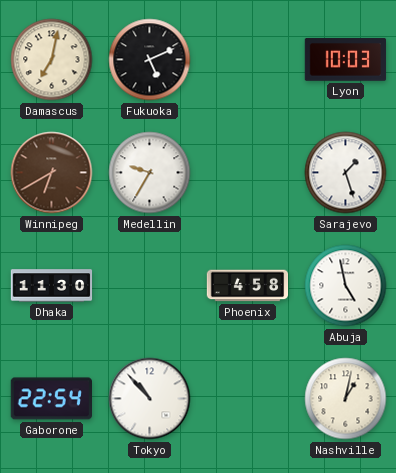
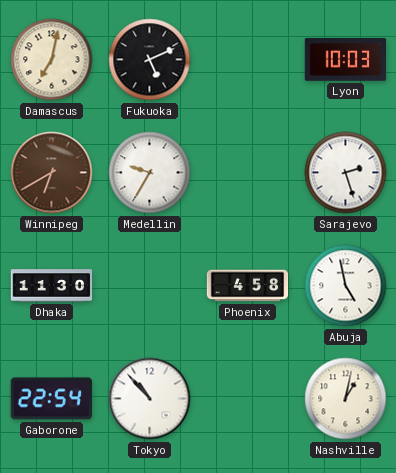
Sarajevo: 1:27 -> 2:27 (346, 173)
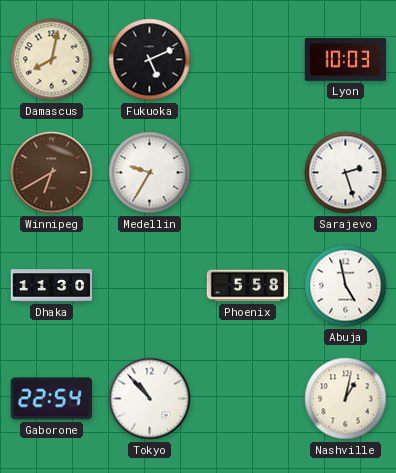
Damascus: 7:02 -> 8:02 (52, 60)
Phoenix: 4:58 -> 5:58 (248, 286)
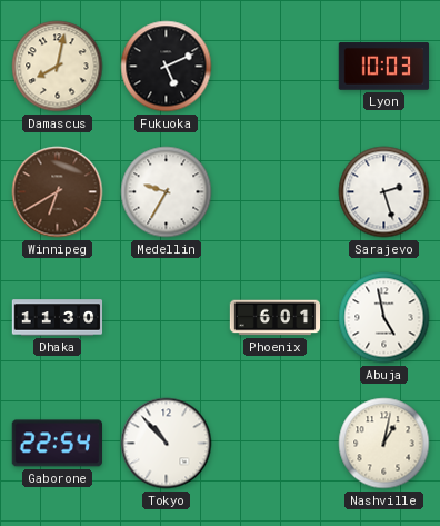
Phoenix: 5:58 -> 6:01 (276, 318)
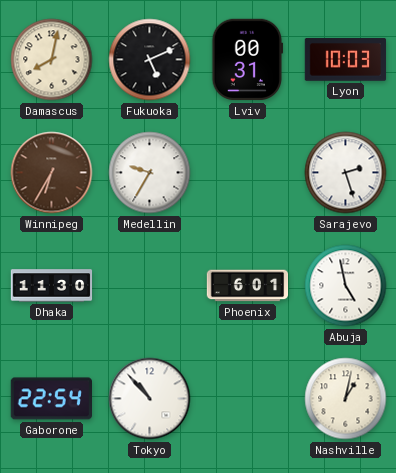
Lviv: none -> 00:31 (248, 60)
Winnipeg: 6:40 -> 6:35 (52, 173)
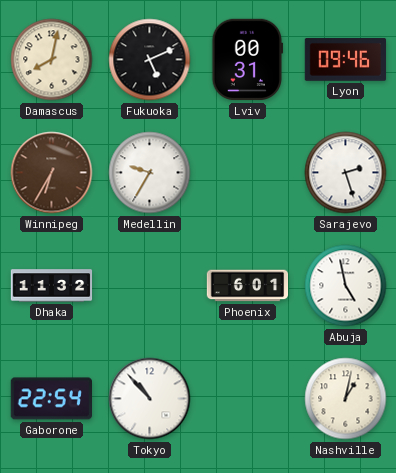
Lyon: 10:03 -> 09:46 (346, 60)
Dhaka: 11:30 -> 11:32 (52, 286)
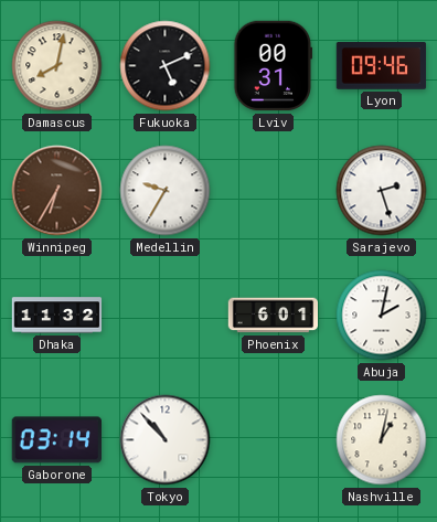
Abuja: 4:58 -> 2:02 (382, 316)
Gaborone: 22:54 -> 03:14 (56, 440)
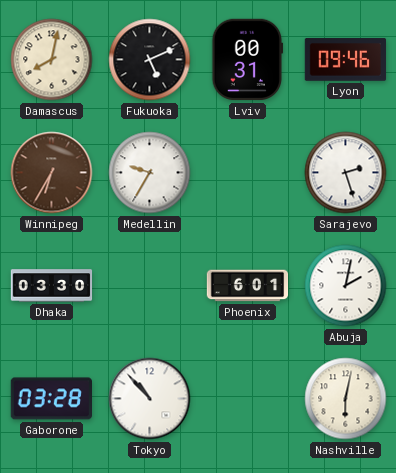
Dhaka: 11:32 -> 03:30 (52, 286)
Gaborone: 03:14 -> 03:28 (51, 399)
Nashville: 1:02 -> 6:02 (346, 399)
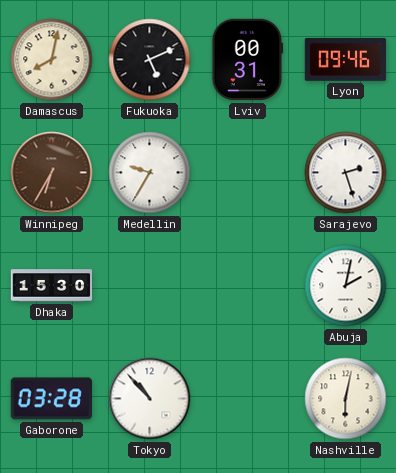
Dhaka: 03:30 -> 15:30 (52, 286)
Phoenix: 6:01 -> none (248, 286)
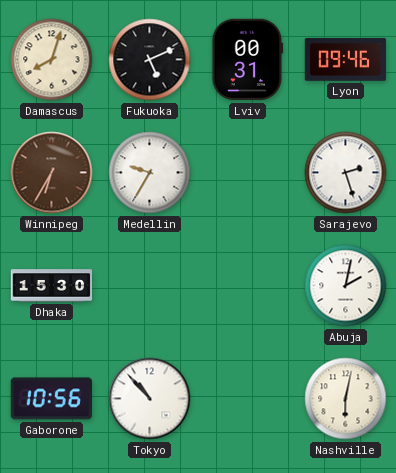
Damascus: 8:02 -> 8:03 (52, 60)
Gaborone: 03:28 -> 10:56 (51, 399)
